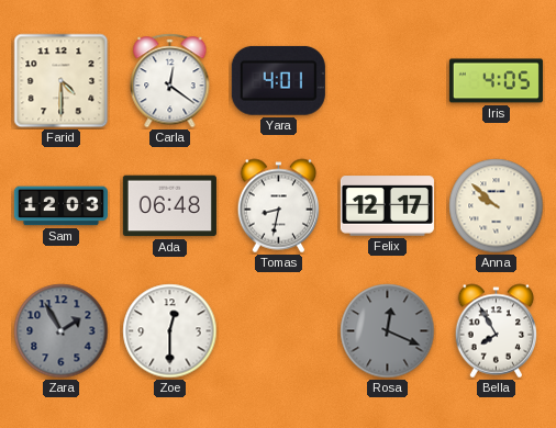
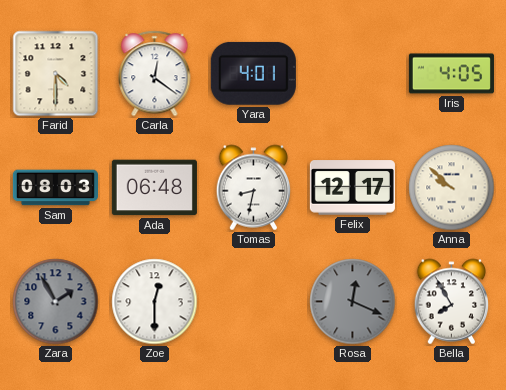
Sam: 12:03 -> 08:03 (55, 188)
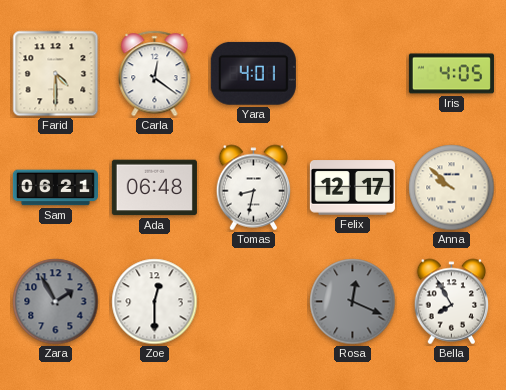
Sam: 08:03 -> 06:21 (55, 188)
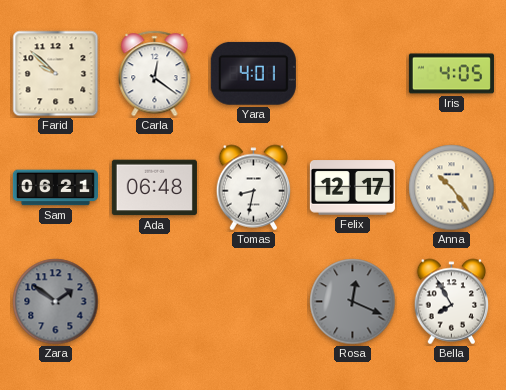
Farid: 4:30 -> 9:52 (56, 74)
Anna: 9:52 -> 10:24 (452, 188)
Zara: 1:55 -> 1:51 (56, 302)
Zoe: 12:30 -> none (155, 302)
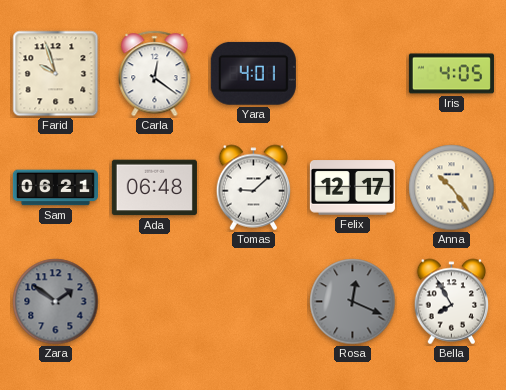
Farid: 9:52 -> 9:57 (56, 74)
Tomas: 8:32 -> 9:08 (254, 188)
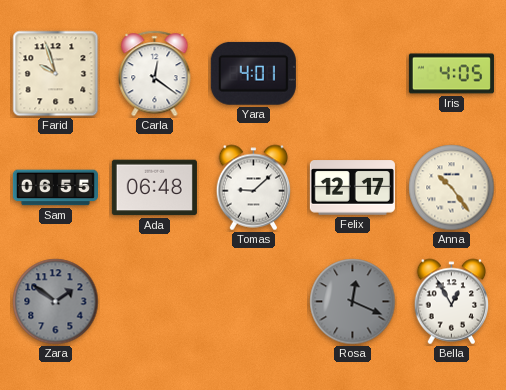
Sam: 06:21 -> 06:55 (55, 188)
Bella: 7:55 -> 12:55 (452, 302)
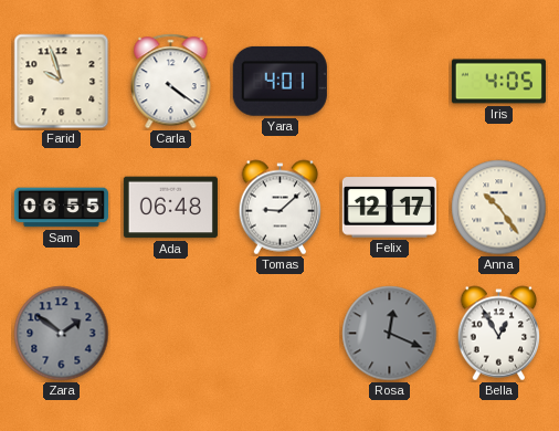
Carla: 12:21 -> 4:21 (171, 82)
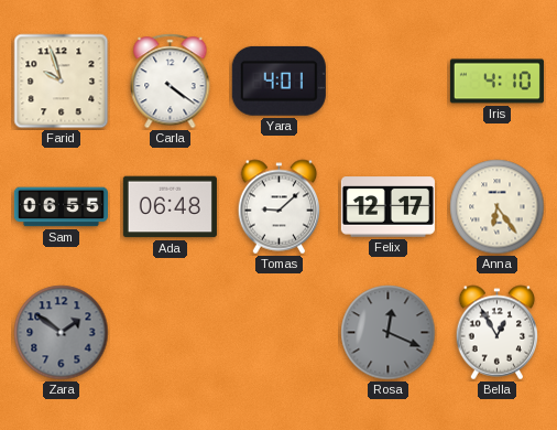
Iris: 4:05 -> 4:10 (496, 82)
Anna: 10:24 -> 6:24 (498, 207)
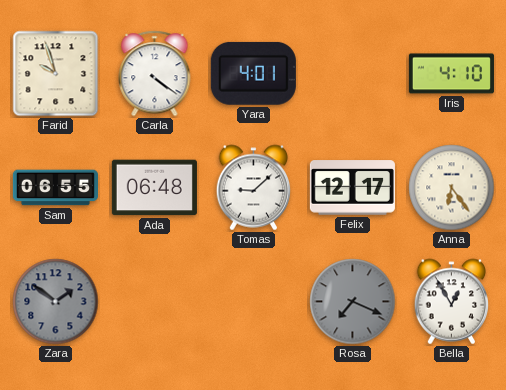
Rosa: 12:19 -> 7:19 (353, 302)
